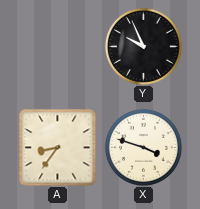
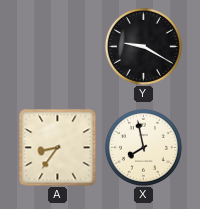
Y: 9:56 -> 9:20 (143, 46)
X: 3:48 -> 7:58 (143, 147)
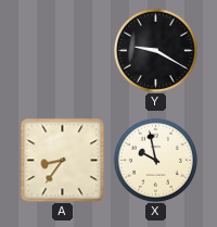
X: 7:58 -> 9:58 (155, 160)
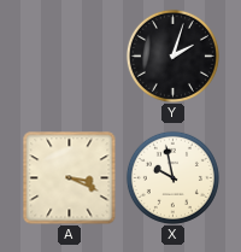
Y: 9:20 -> 2:03 (172, 55)
A: 8:36 -> 3:19 (69, 177)
